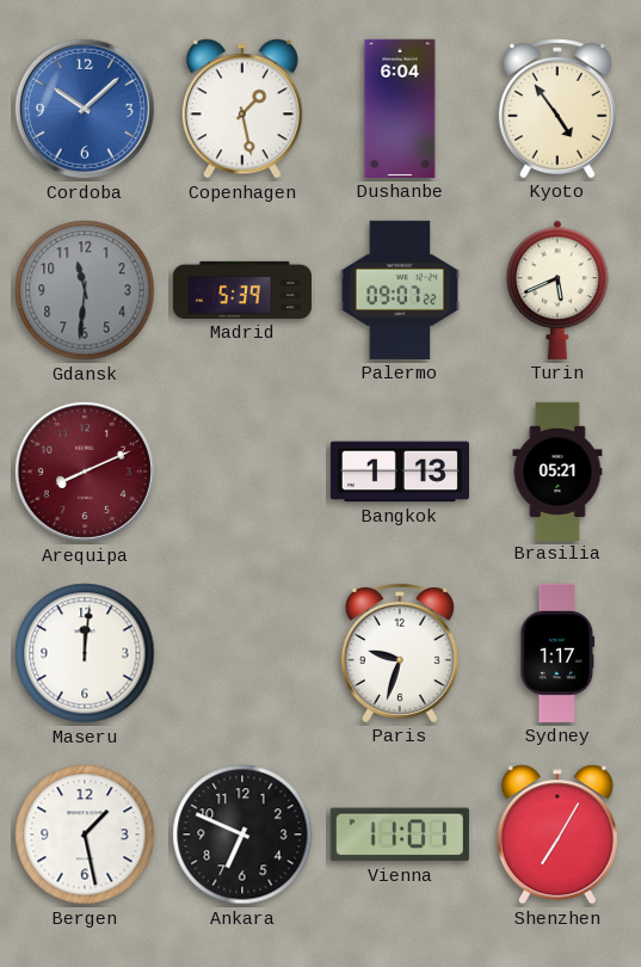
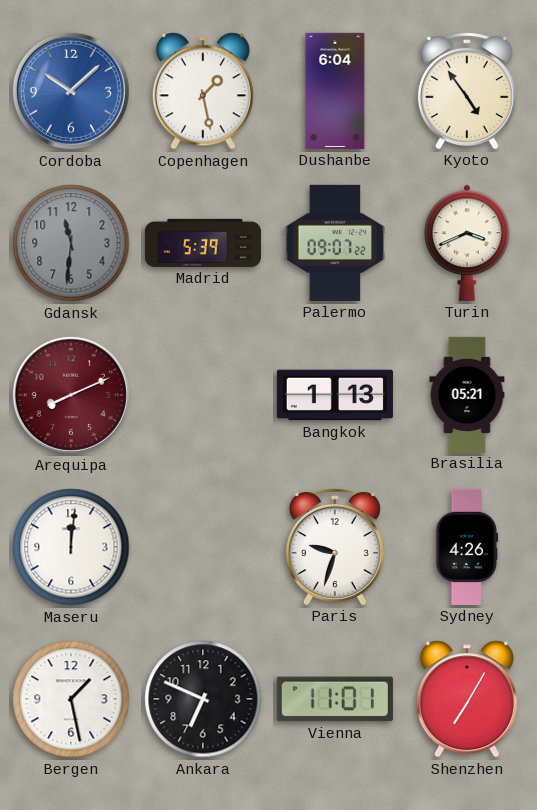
Turin: 5:41 -> 3:41 (467, 243)
Sydney: 1:17 -> 4:26 (467, 547)
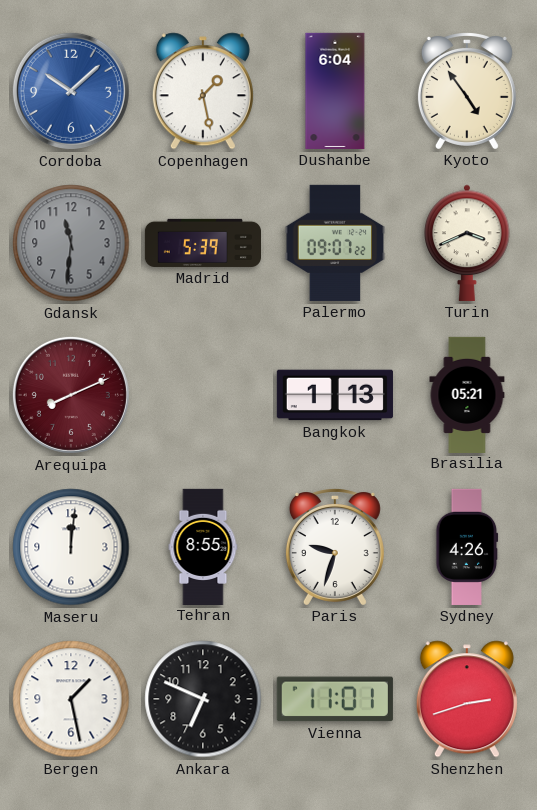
Tehran: none -> 8:55 (203, 546)
Shenzhen: 7:05 -> 2:42 (467, 699)
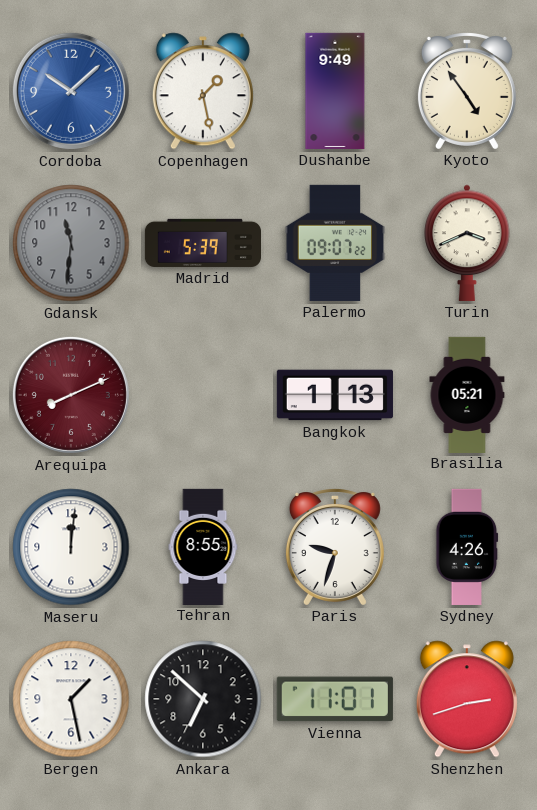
Dushanbe: 6:04 -> 9:49 (335, 91)
Ankara: 6:49 -> 6:52 (203, 699)
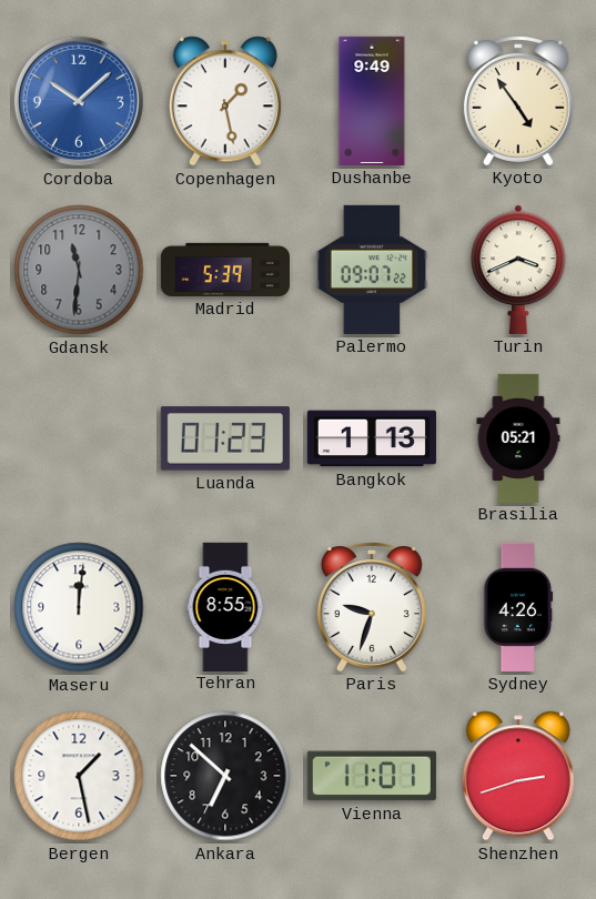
Arequipa: 8:11 -> none (71, 395)
Luanda: none -> 01:23 (225, 438)
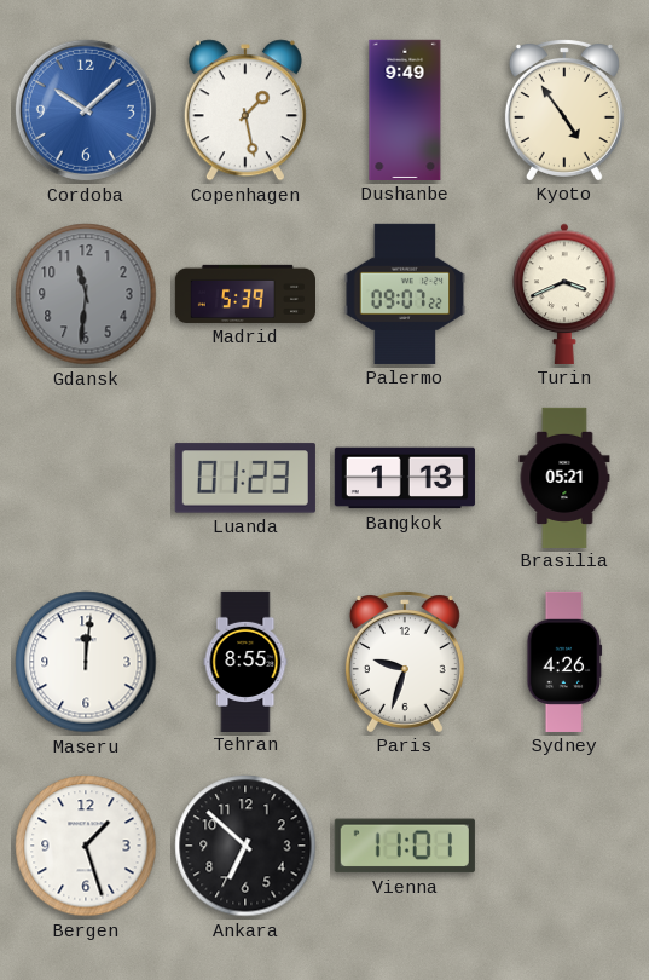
Bergen: 1:28 -> 1:27 (86, 846)
Shenzhen: 2:42 -> none (518, 776)
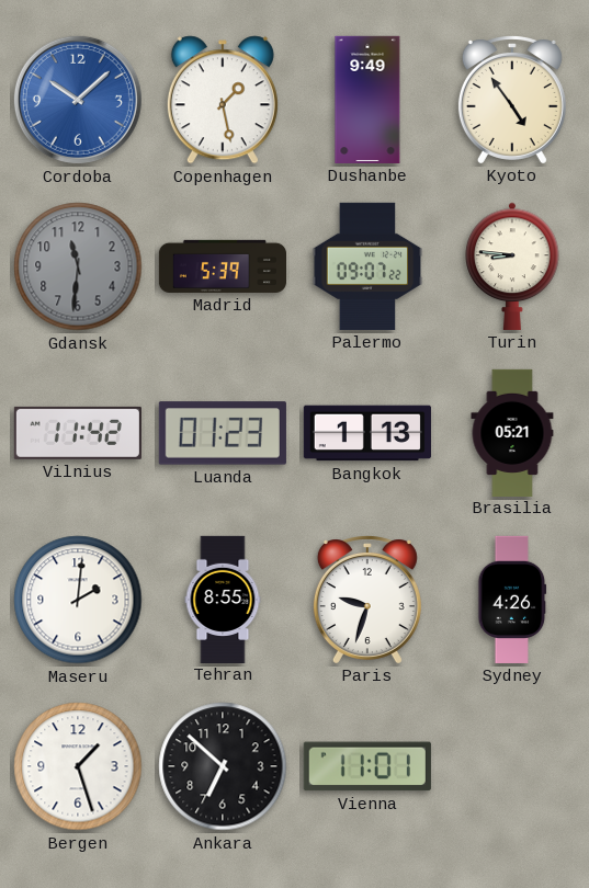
Turin: 3:41 -> 8:46 (512, 266)
Vilnius: none -> 11:42 (78, 433)
Maseru: 12:01 -> 2:01 (78, 600)
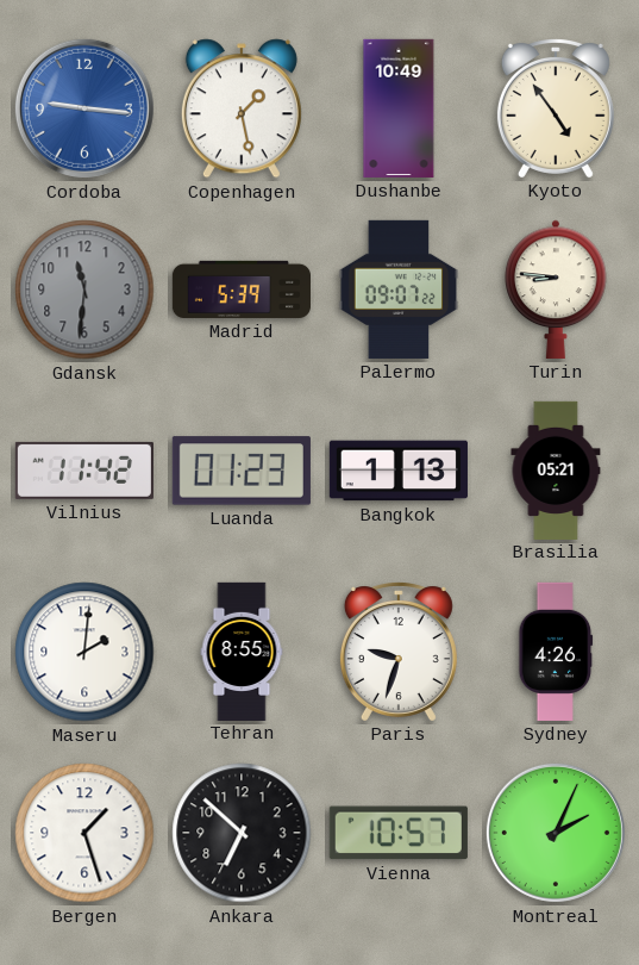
Cordoba: 10:08 -> 9:16 (84, 108)
Dushanbe: 9:49 -> 10:49 (399, 108)
Vienna: 11:01 -> 10:57 (399, 833)
Montreal: none -> 2:04 (556, 833)
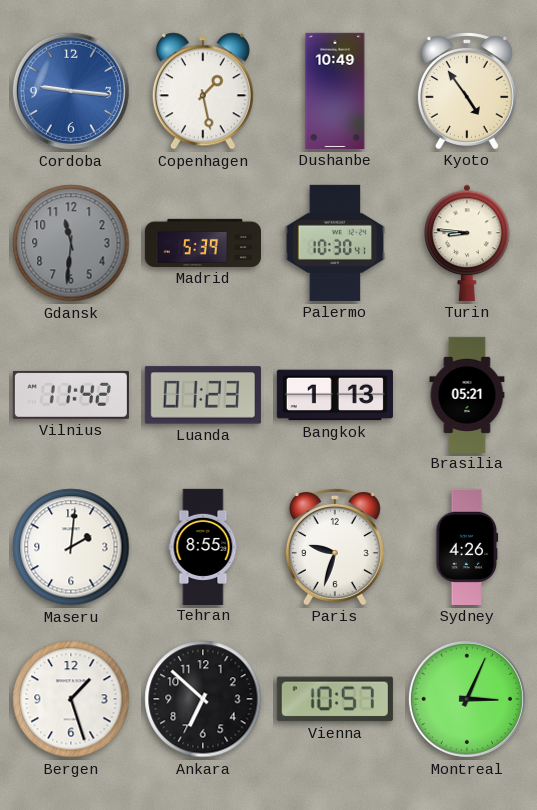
Palermo: 09:07 -> 10:30 (335, 243)
Montreal: 2:04 -> 3:04 (467, 699)
